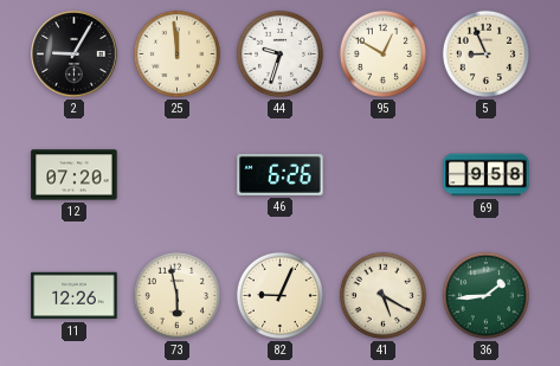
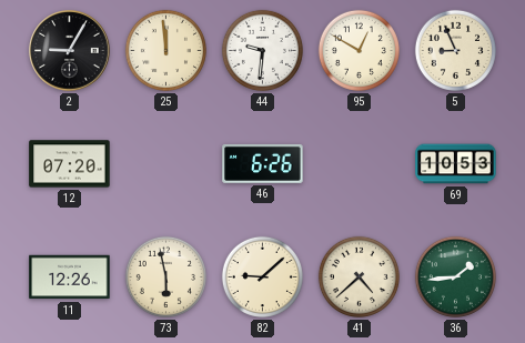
44: 9:33 -> 9:31 (262, 50)
69: 9:58 -> 10:53 (456, 164)
82: 9:04 -> 9:08 (262, 276)
41: 5:20 -> 4:38 (359, 276)
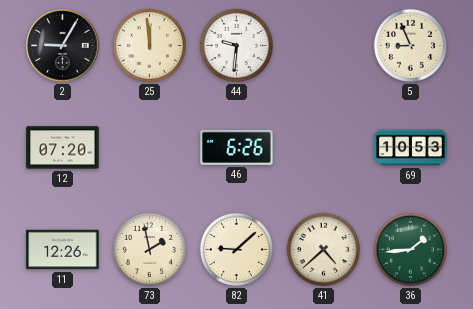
95: 12:50 -> none (359, 50)
73: 5:58 -> 1:58 (149, 249)
